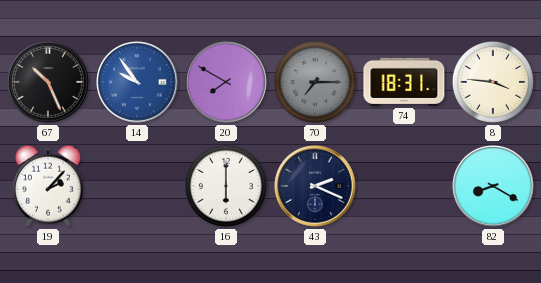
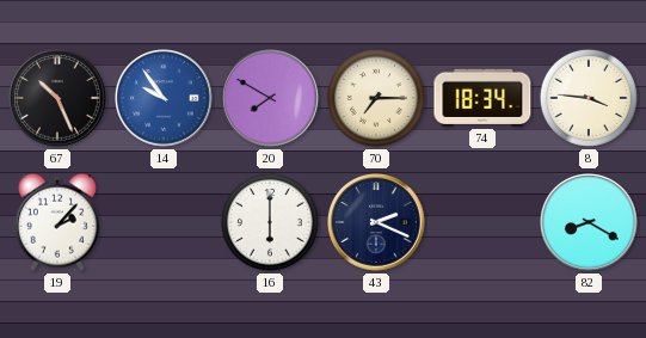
70 dial: grey -> cream (376, 98)
74: 18:31 -> 18:34 (482, 98)
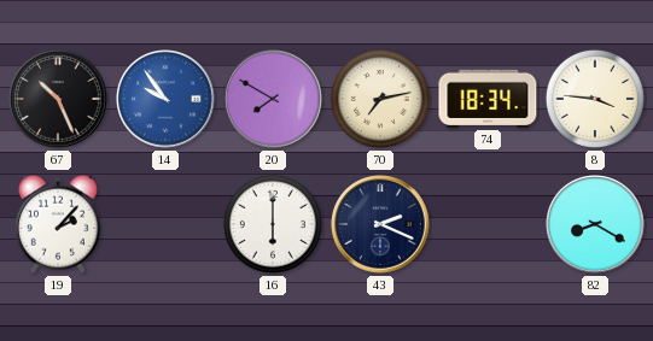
70: 7:15 -> 7:13 (380, 99)
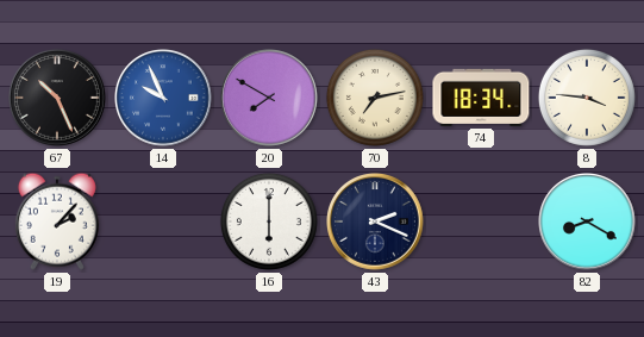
14: 9:54 -> 9:56 (164, 99)
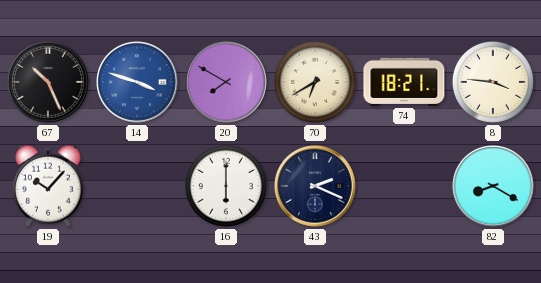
14: 9:56 -> 3:48 (138, 83)
70: 7:13 -> 6:40 (315, 82)
74: 18:34 -> 18:21 (404, 82)
19: 2:07 -> 10:07 (48, 186)
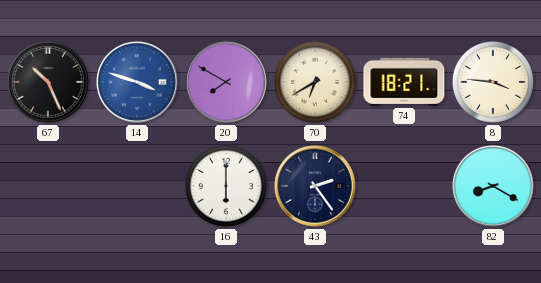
19: 10:07 -> none (48, 186)
43: 2:19 -> 2:24 (316, 187)
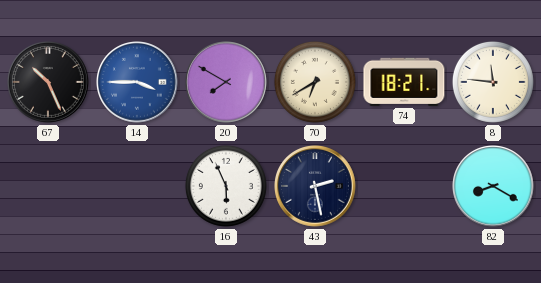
14: 3:48 -> 3:45 (138, 83)
8: 3:46 -> 11:46 (493, 82)
16: 6:00 -> 5:56 (226, 186)
43: 2:24 -> 2:28 (316, 187)
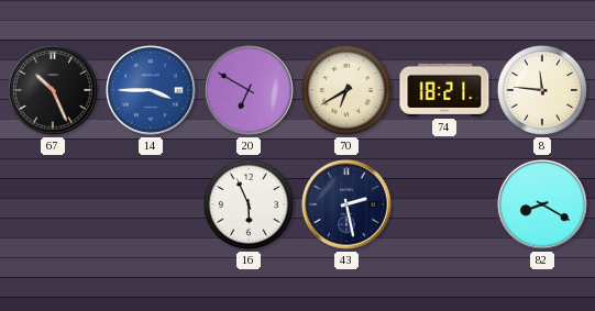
20: 7:50 -> 6:50 (250, 91)
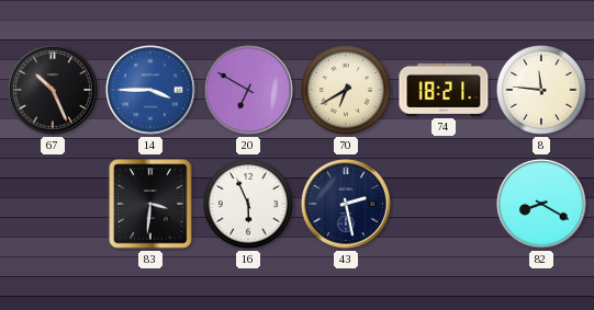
83: none -> 3:31 (150, 204)
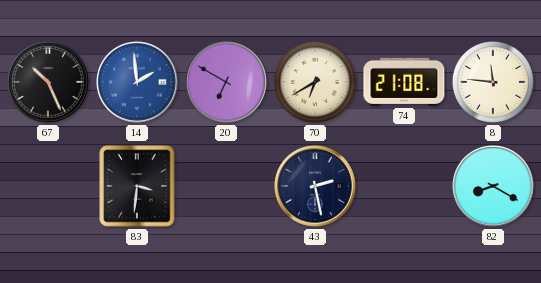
14: 3:45 -> 1:59 (138, 83)
74: 18:21 -> 21:08 (404, 82)
16: 5:56 -> none (248, 204)
